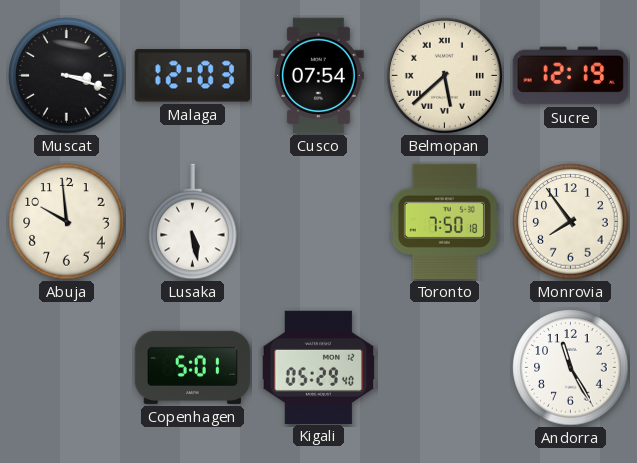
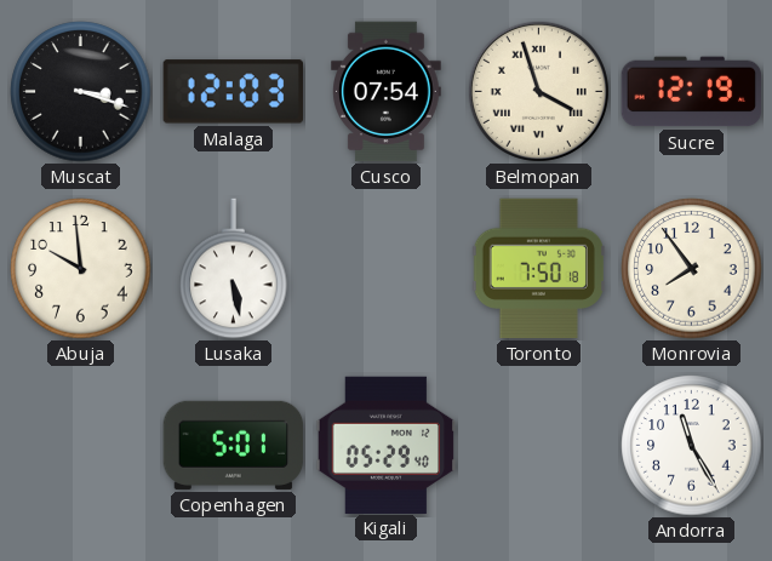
Belmopan: 5:38 -> 3:57 (538, 91)
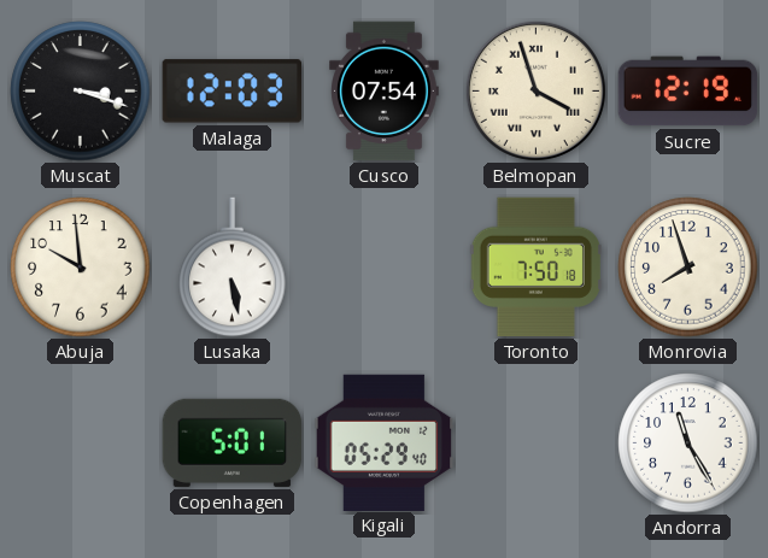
Monrovia: 7:54 -> 7:57 (688, 268)
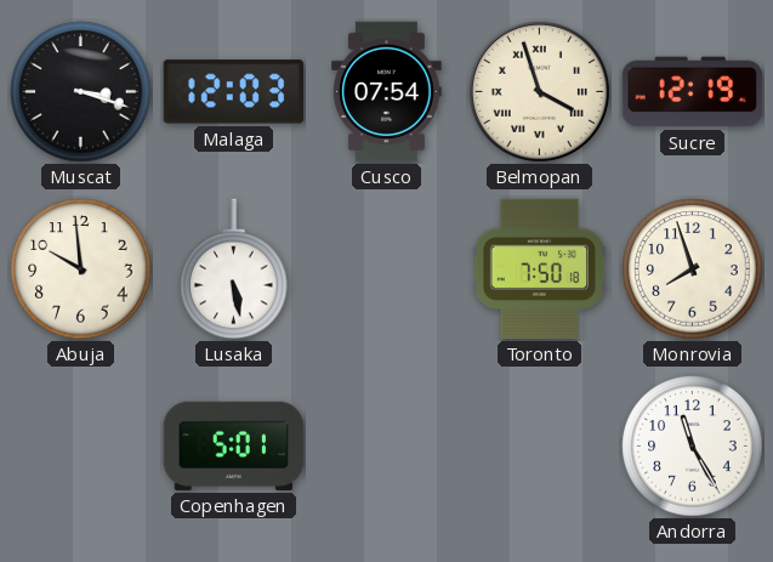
Kigali: 05:29 -> none (385, 442)
